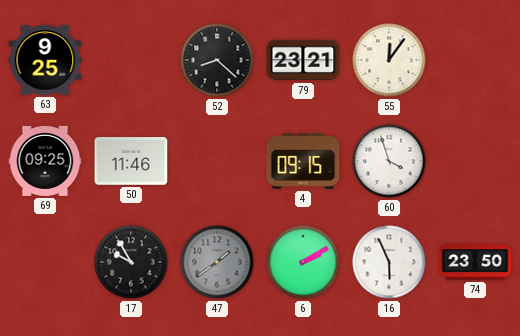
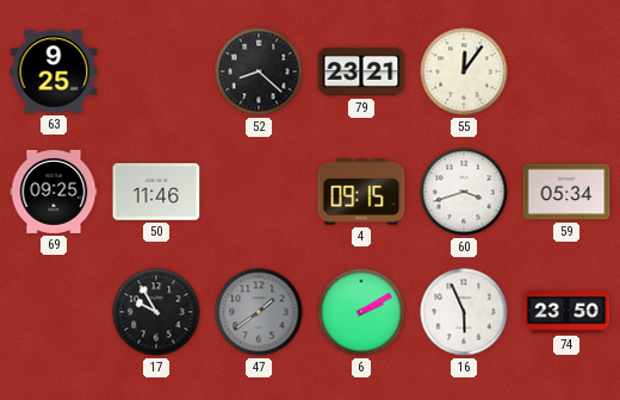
60: 3:57 -> 3:42 (464, 192)
59: none -> 05:34 (566, 192)
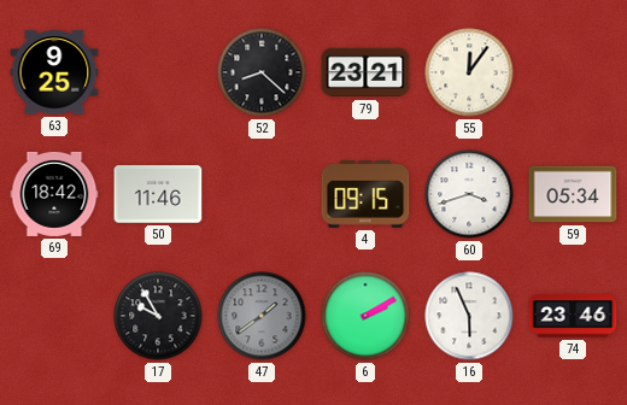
69: 09:25 -> 18:42 (54, 194)
74: 23:50 -> 23:46 (573, 316)
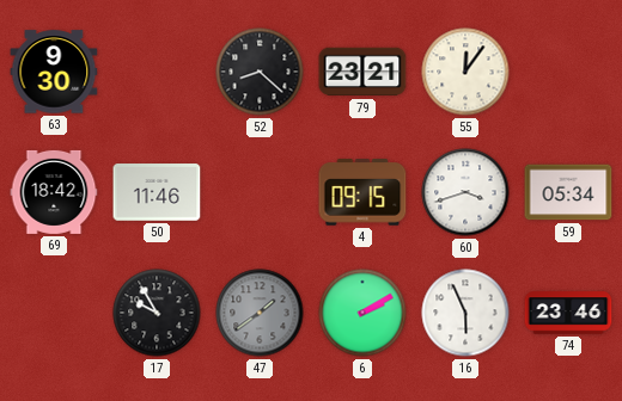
63: 9:25 -> 9:30 (54, 72)
